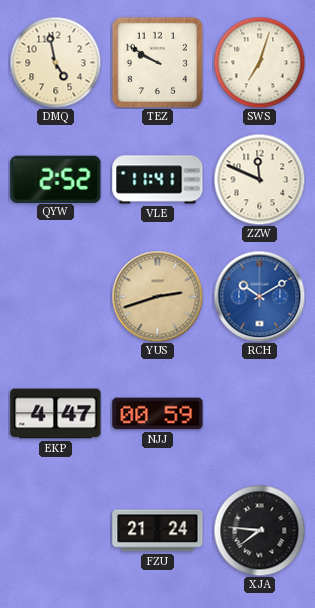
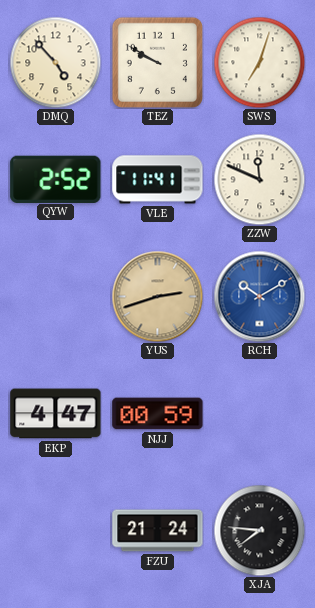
DMQ: 4:58 -> 4:53 (55, 62)
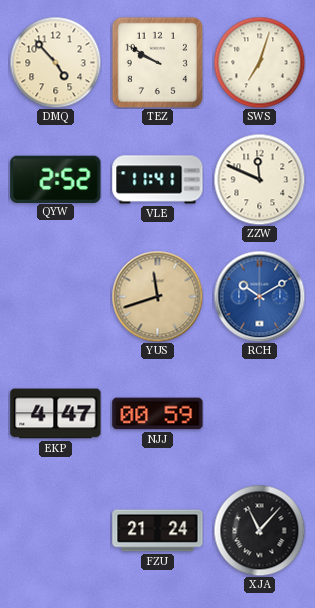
YUS: 2:42 -> 11:42 (157, 296)
XJA: 7:46 -> 11:07 (259, 530)
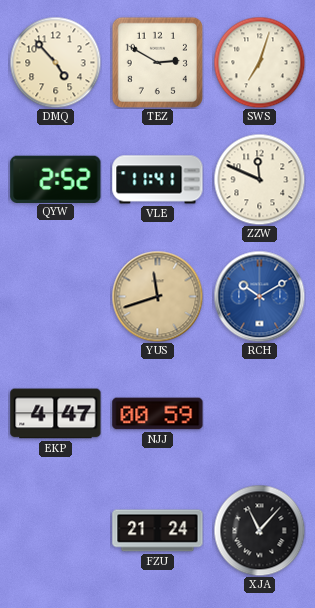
TEZ: 9:50 -> 2:50 (157, 62)
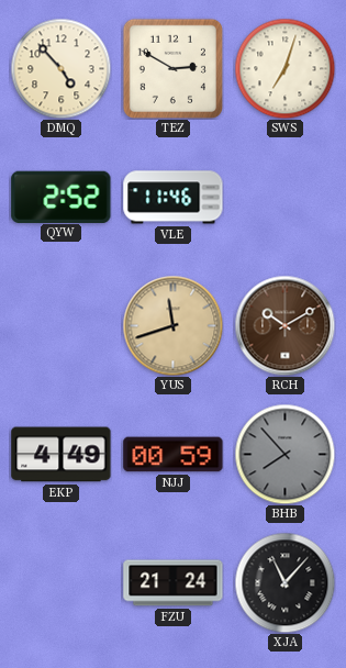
VLE: 11:41 -> 11:46 (174, 198)
ZZW: 11:49 -> none (259, 179)
RCH dial: blue -> brown (284, 325)
EKP: 4:47 -> 4:49 (62, 455)
BHB: none -> 7:53 (284, 454)
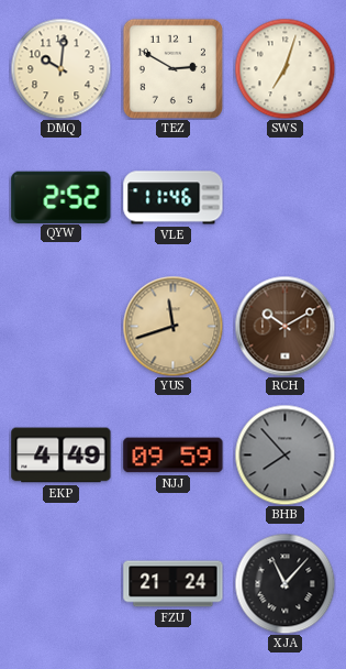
DMQ: 4:53 -> 10:01 (60, 68)
NJJ: 00:59 -> 09:59 (174, 456)
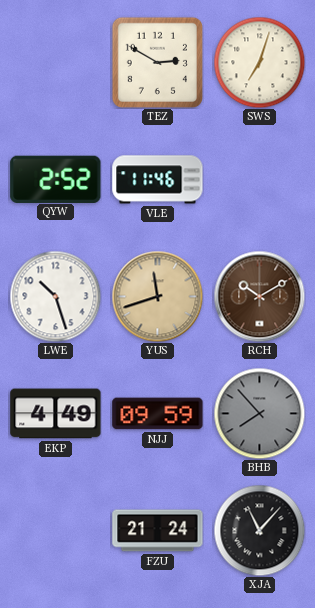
DMQ: 10:01 -> none (60, 68)
LWE: none -> 10:27 (55, 296)
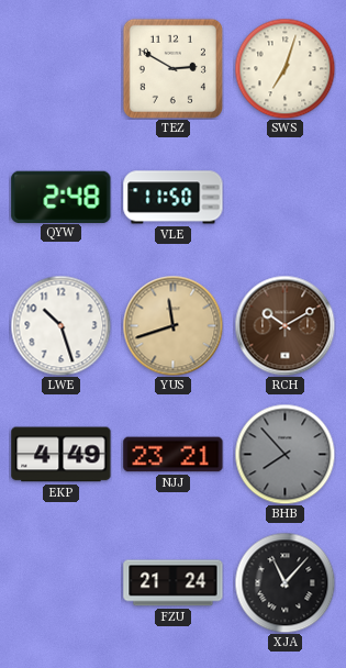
QYW: 2:52 -> 2:48 (62, 197)
VLE: 11:46 -> 11:50 (174, 198)
NJJ: 09:59 -> 23:21 (174, 455)
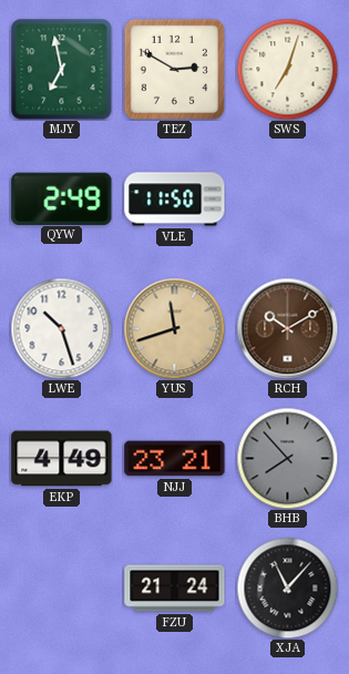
MJY: none -> 6:58 (62, 70)
QYW: 2:48 -> 2:49 (62, 198)
